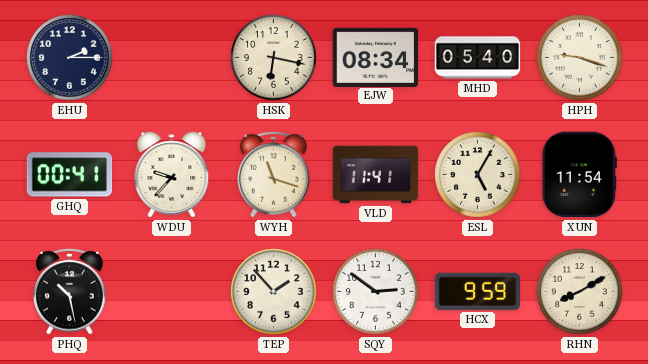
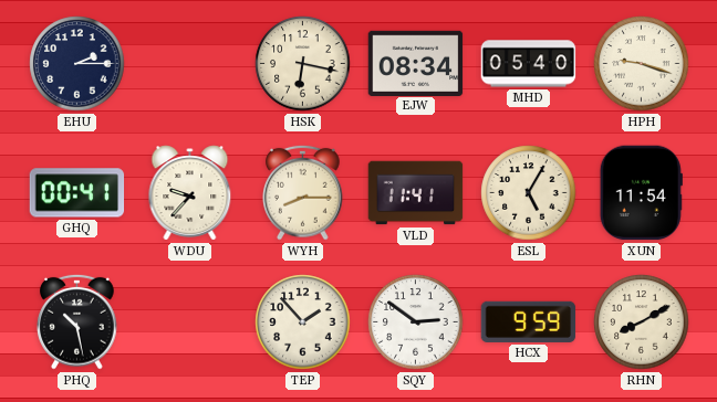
WYH: 11:18 -> 8:15 (303, 192)
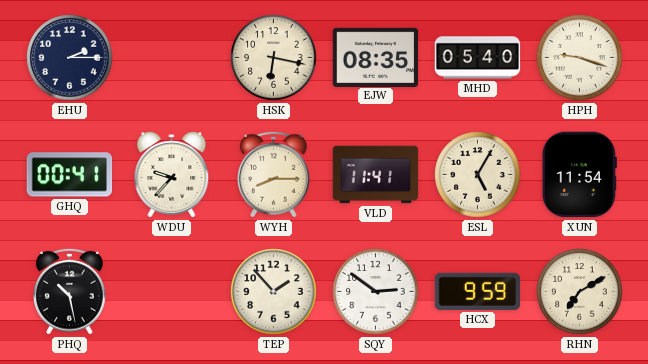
EJW: 08:34 -> 08:35 (376, 57)
RHN: 8:10 -> 7:10 (580, 292)
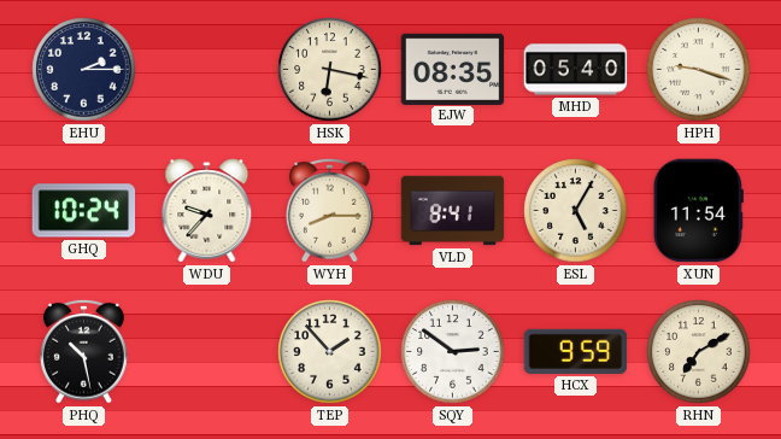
GHQ: 00:41 -> 10:24 (84, 211)
VLD: 11:41 -> 8:41 (453, 211)
